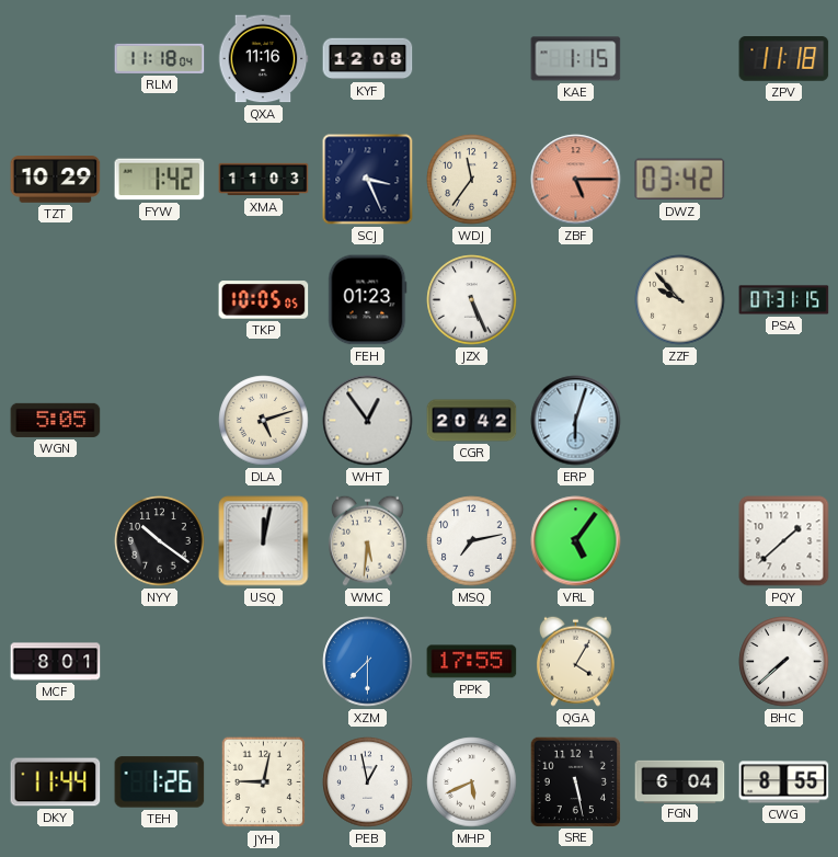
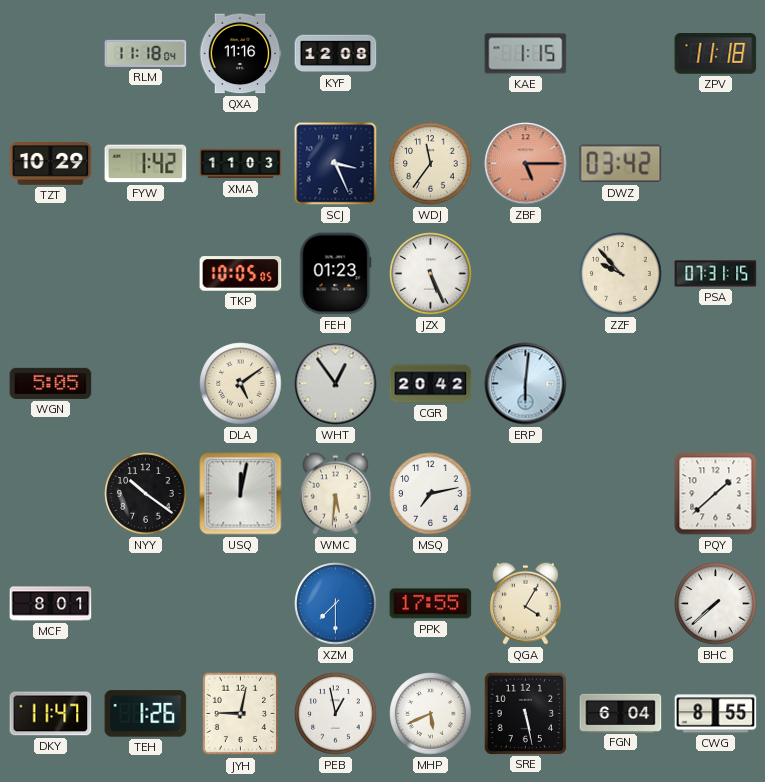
DLA: 5:12 -> 5:09 (241, 384)
ERP: 6:03 -> 6:01 (526, 384)
VRL: 5:06 -> none (576, 541)
DKY: 11:44 -> 11:47 (51, 714)
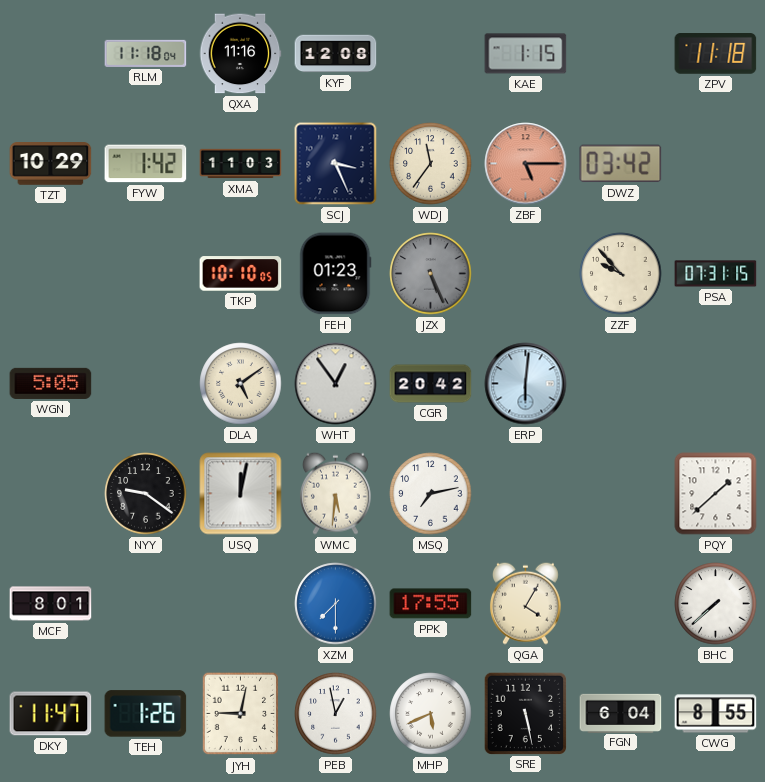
TKP: 10:05 -> 10:10 (241, 274)
JZX dial: white -> grey (431, 274)
NYY: 10:21 -> 9:21 (146, 494)
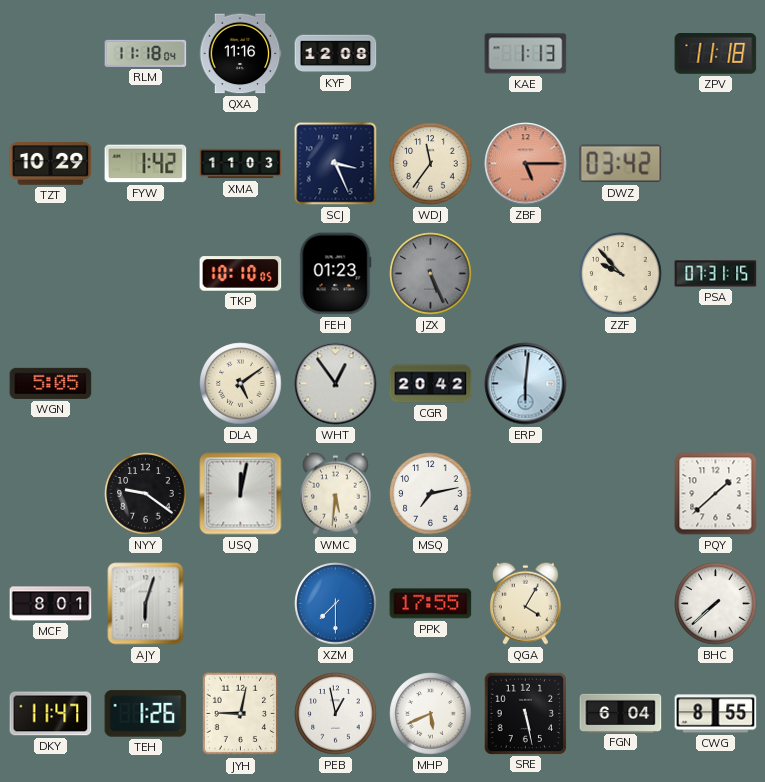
KAE: 1:15 -> 1:13 (526, 54)
AJY: none -> 6:03 (146, 604)
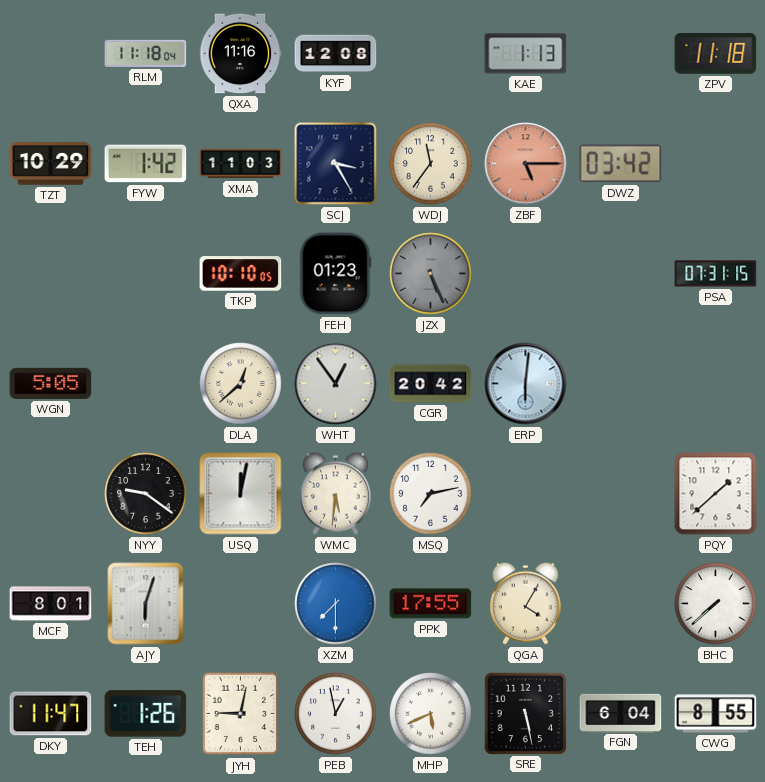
SCJ: 3:26 -> 3:25 (336, 164)
ZZF: 9:53 -> none (621, 274)
DLA: 5:09 -> 12:38 (241, 384)
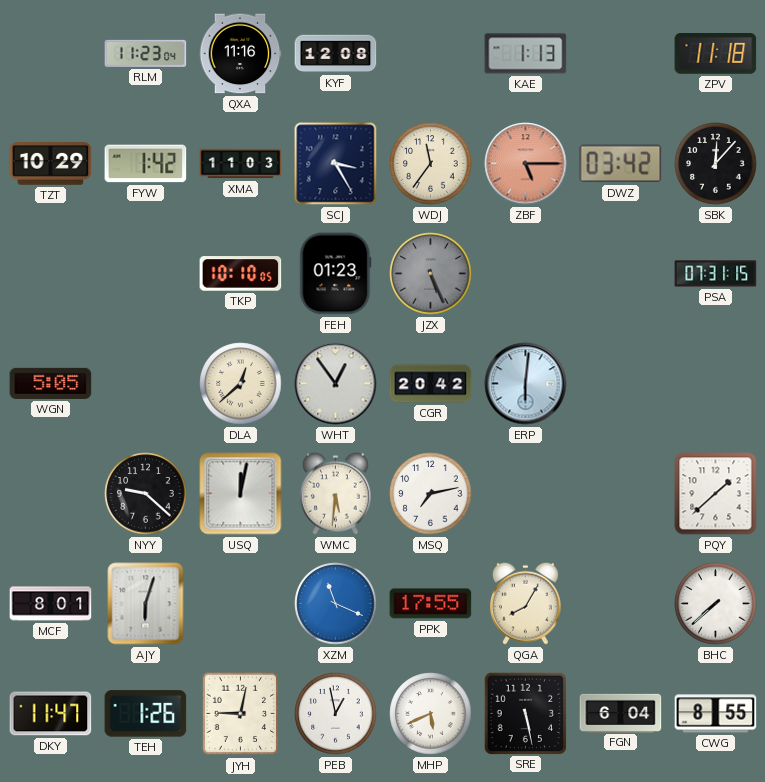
RLM: 11:18 -> 11:23 (146, 53)
SBK: none -> 12:07 (716, 164)
NYY: 9:21 -> 9:22 (146, 494)
XZM: 7:30 -> 11:19 (336, 604)
QGA: 4:05 -> 8:05 (525, 603)
